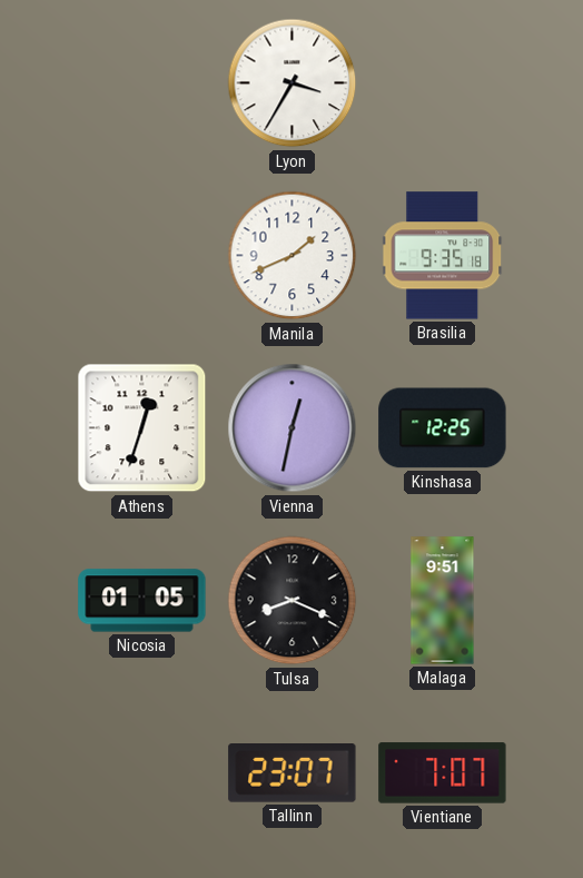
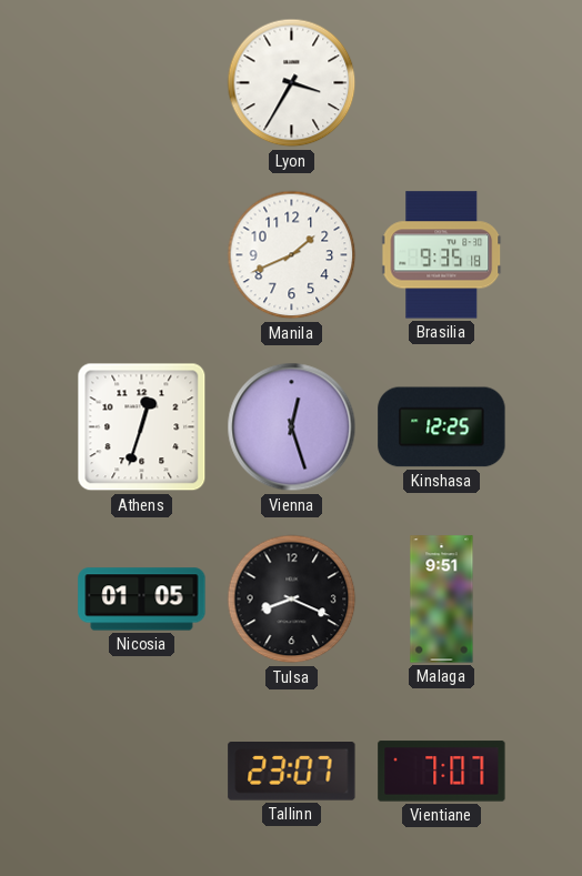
Vienna: 12:32 -> 12:27 (292, 427)
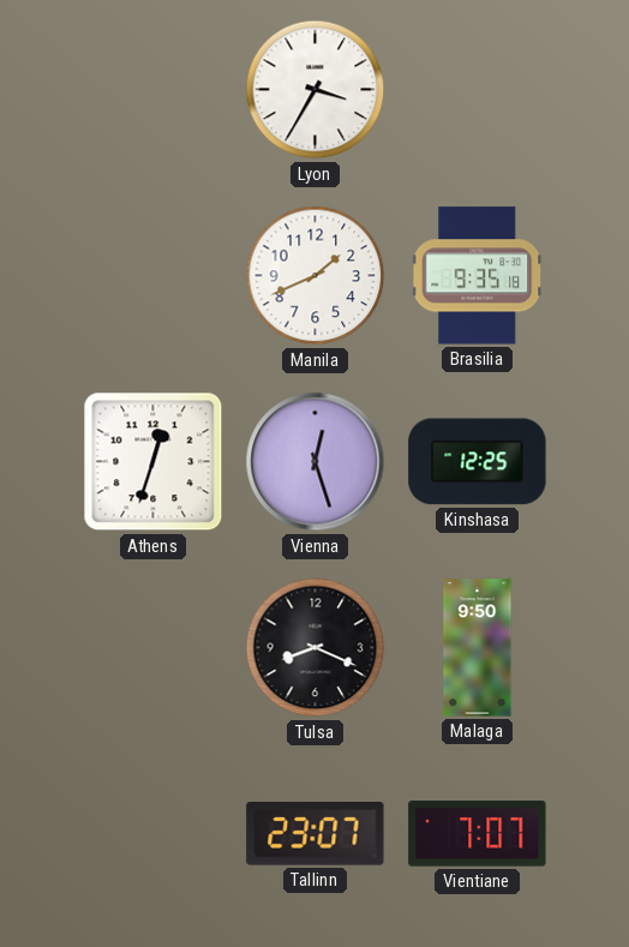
Nicosia: 01:05 -> none (142, 600)
Malaga: 9:51 -> 9:50 (478, 648)
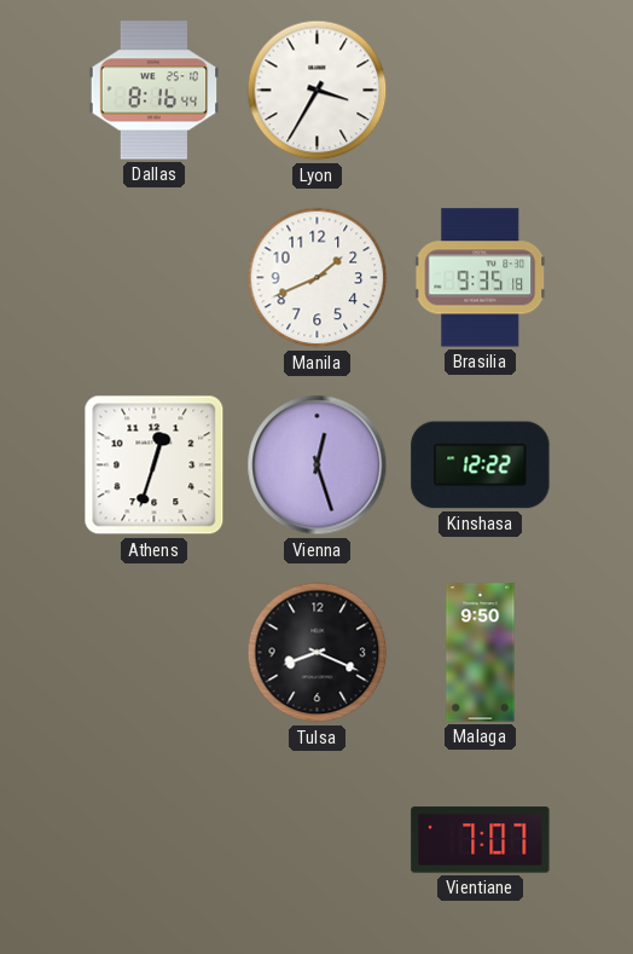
Dallas: none -> 8:16 (155, 91)
Kinshasa: 12:25 -> 12:22 (481, 466)
Tallinn: 23:07 -> none (316, 834)
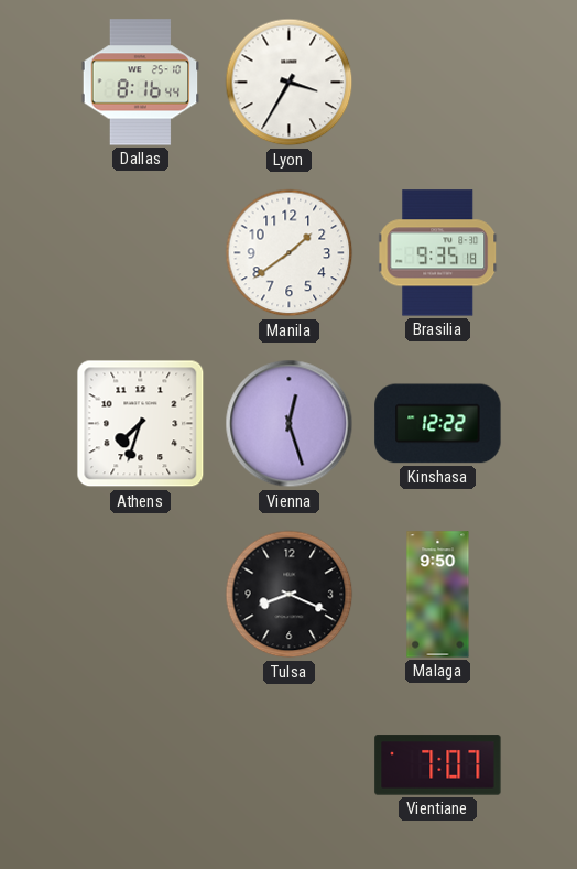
Manila: 1:41 -> 1:39 (290, 253)
Athens: 12:33 -> 7:33 (141, 424)
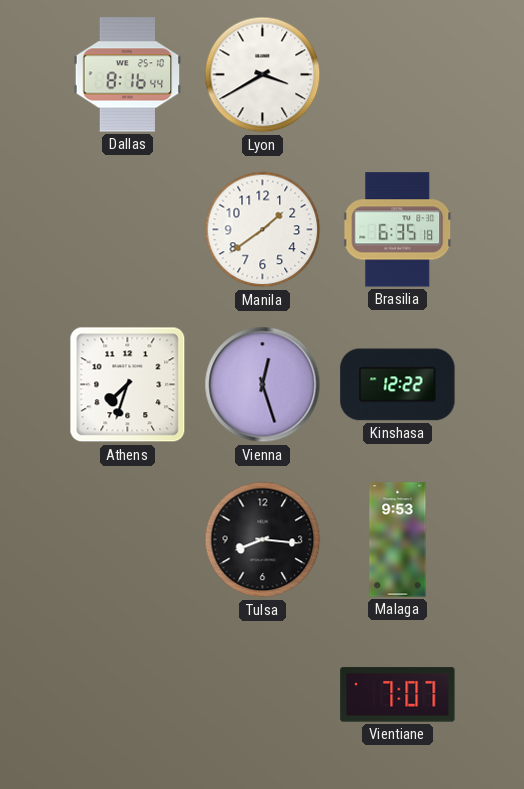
Lyon: 3:35 -> 3:40 (263, 75)
Brasilia: 9:35 -> 6:35 (398, 230)
Tulsa: 8:19 -> 8:16 (263, 540)
Malaga: 9:50 -> 9:53 (398, 540)
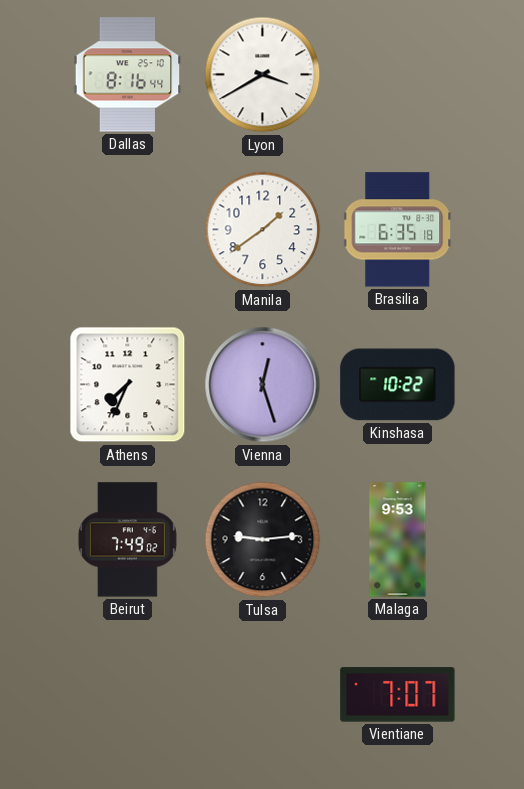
Athens: 7:33 -> 7:34 (128, 385)
Kinshasa: 12:22 -> 10:22 (398, 385)
Beirut: none -> 7:49 (127, 540)
Tulsa: 8:16 -> 9:14 (263, 540)
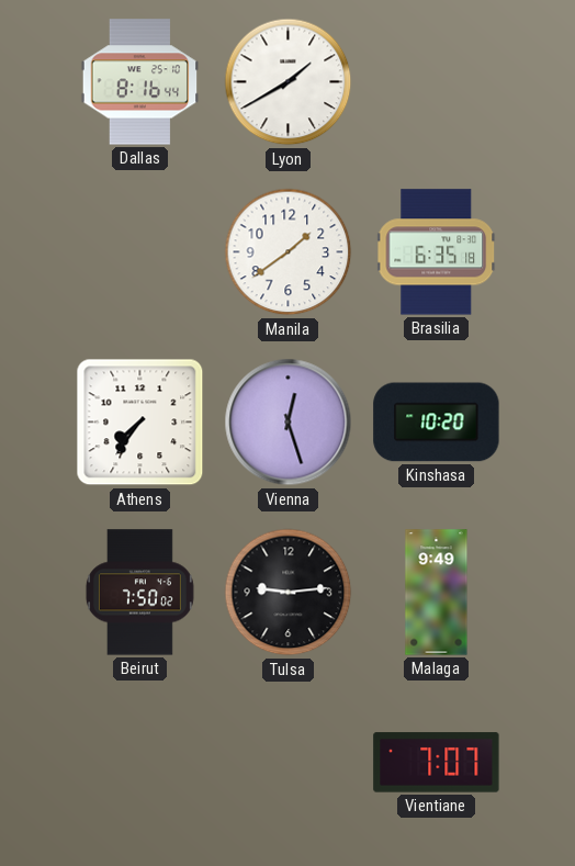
Lyon: 3:40 -> 1:40 (289, 82)
Athens: 7:34 -> 7:36 (140, 423)
Kinshasa: 10:22 -> 10:20 (437, 423)
Beirut: 7:49 -> 7:50 (139, 593)
Malaga: 9:53 -> 9:49 (437, 593)
